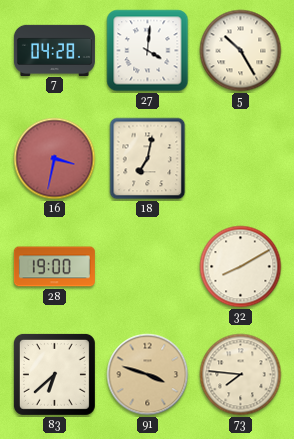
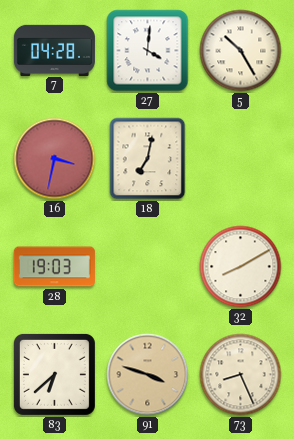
28: 19:00 -> 19:03 (54, 267)
73: 7:46 -> 8:26 (241, 375)
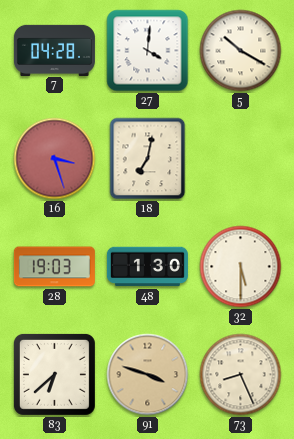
5: 10:25 -> 10:20 (241, 51)
16: 3:32 -> 3:27 (55, 159)
48: none -> 1:30 (147, 267)
32: 8:10 -> 5:30 (241, 267)
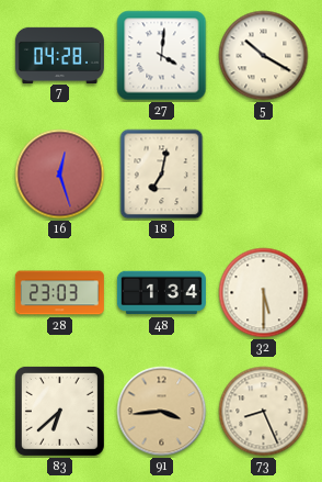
16: 3:27 -> 12:27 (60, 175)
28: 19:03 -> 23:03 (59, 293)
48: 1:30 -> 1:34 (161, 293)
91: 3:48 -> 3:44 (162, 412)
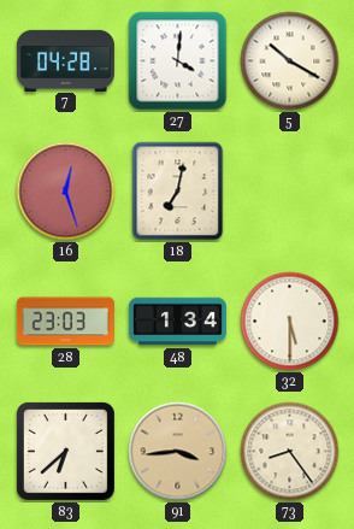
73: 8:26 -> 8:24 (290, 452)
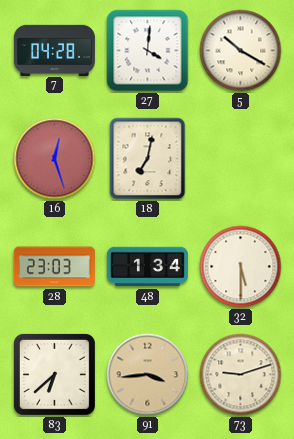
73: 8:24 -> 9:12 (241, 375)
